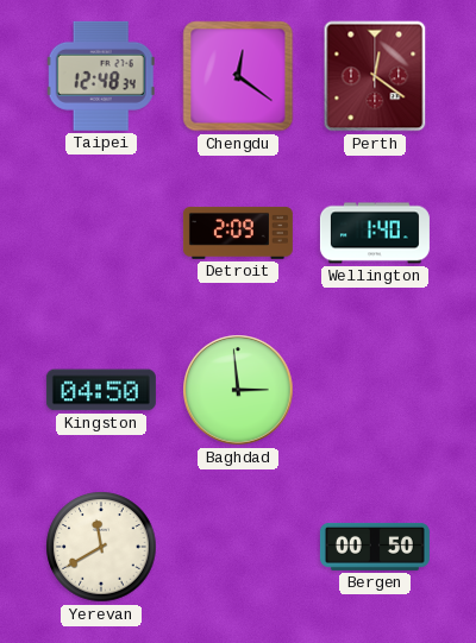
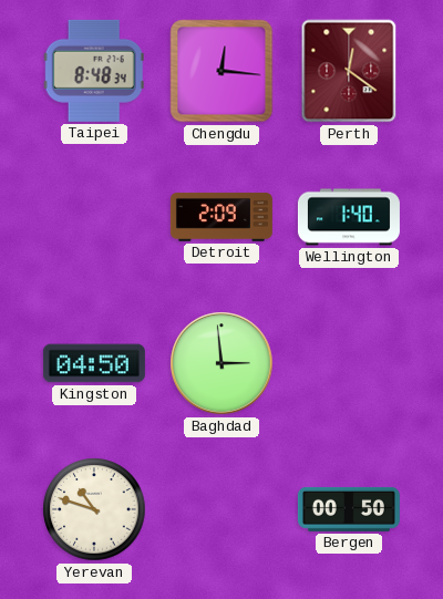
Taipei: 12:48 -> 8:48 (94, 71)
Chengdu: 12:21 -> 12:16 (221, 71)
Yerevan: 11:40 -> 10:48 (94, 509)
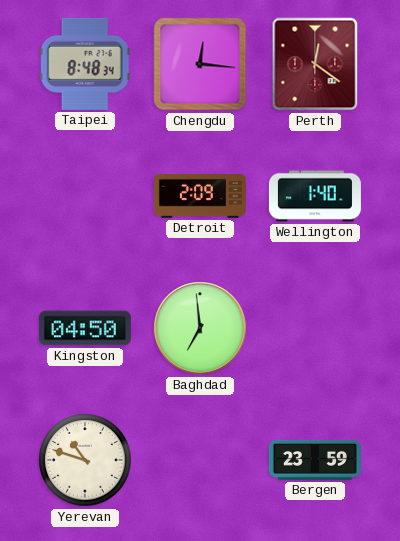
Baghdad: 2:59 -> 6:59 (200, 328)
Bergen: 00:50 -> 23:59 (315, 460)
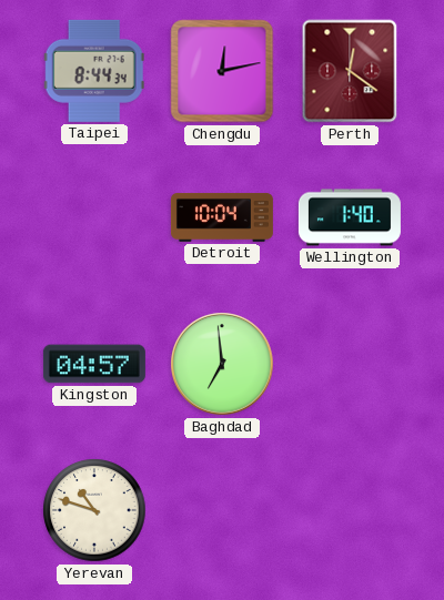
Taipei: 8:48 -> 8:44 (94, 71)
Chengdu: 12:16 -> 12:13 (222, 71)
Detroit: 2:09 -> 10:04 (222, 217)
Kingston: 04:50 -> 04:57 (94, 364)
Bergen: 23:59 -> none (315, 460)
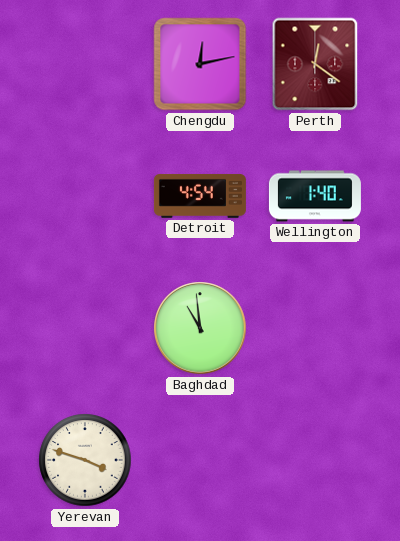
Taipei: 8:44 -> none (94, 71)
Detroit: 10:04 -> 4:54 (200, 196)
Kingston: 04:57 -> none (94, 364)
Baghdad: 6:59 -> 10:59 (200, 328)
Yerevan: 10:48 -> 3:48 (85, 460)
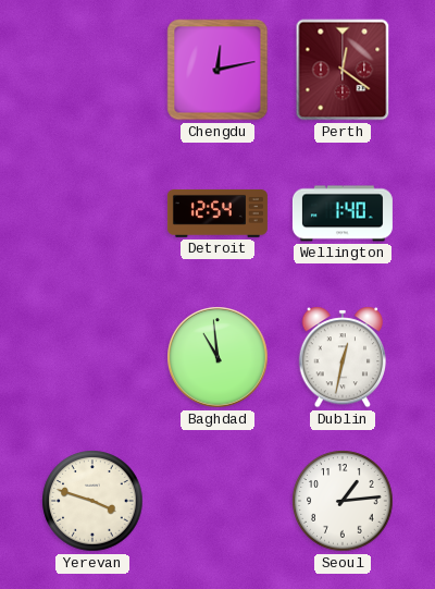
Detroit: 4:54 -> 12:54 (217, 213)
Dublin: none -> 12:32 (343, 357)
Seoul: none -> 1:14 (343, 501)
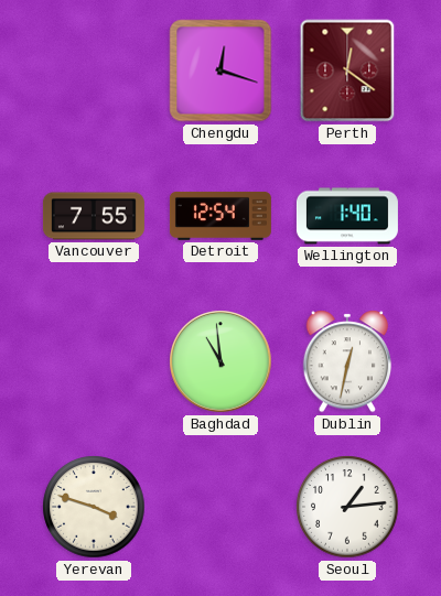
Chengdu: 12:13 -> 12:18 (220, 71)
Vancouver: none -> 7:55 (94, 216)
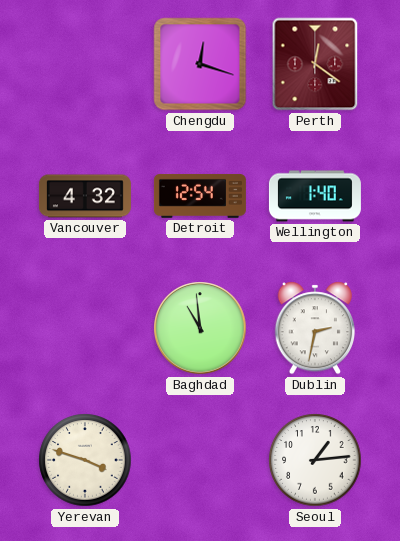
Vancouver: 7:55 -> 4:32 (85, 196)
Dublin: 12:32 -> 2:32 (315, 328)
